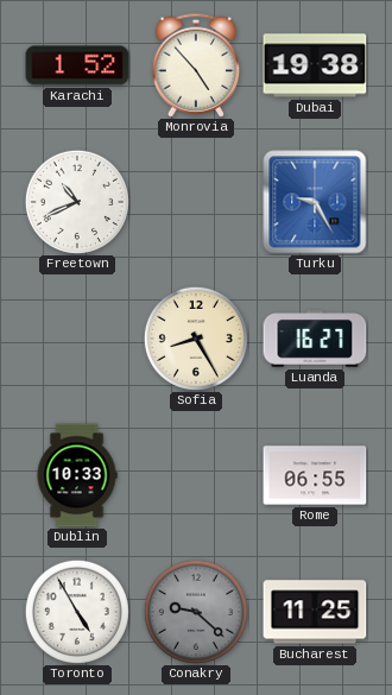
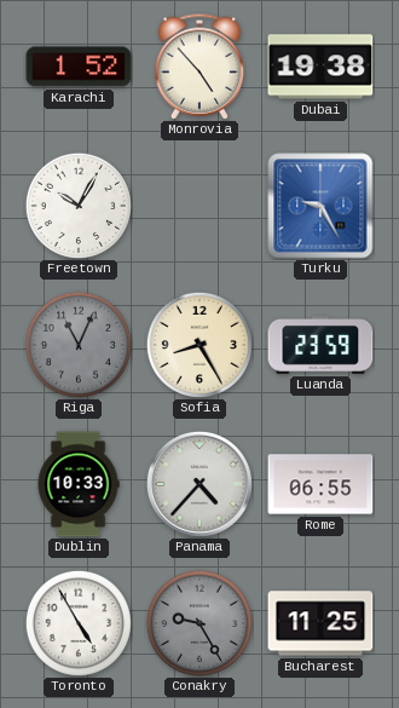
Freetown: 10:41 -> 10:05 (79, 206)
Riga: none -> 11:04 (79, 345)
Luanda: 16:27 -> 23:59 (320, 345)
Panama: none -> 4:37 (199, 484)
Conakry: 9:22 -> 9:25 (199, 623)
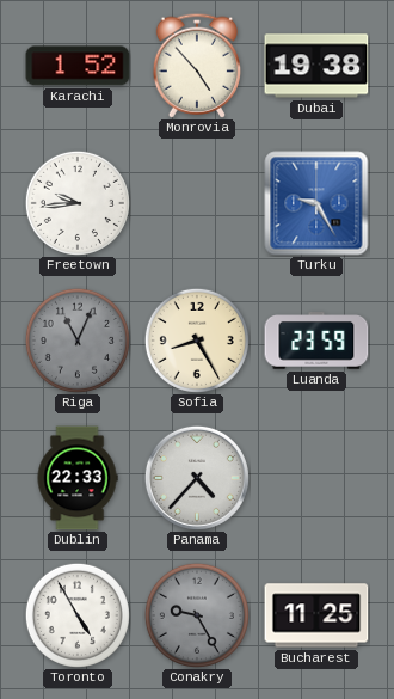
Freetown: 10:05 -> 9:44 (78, 203)
Dublin: 10:33 -> 22:33 (78, 478)
Rome: 06:55 -> none (320, 484)
